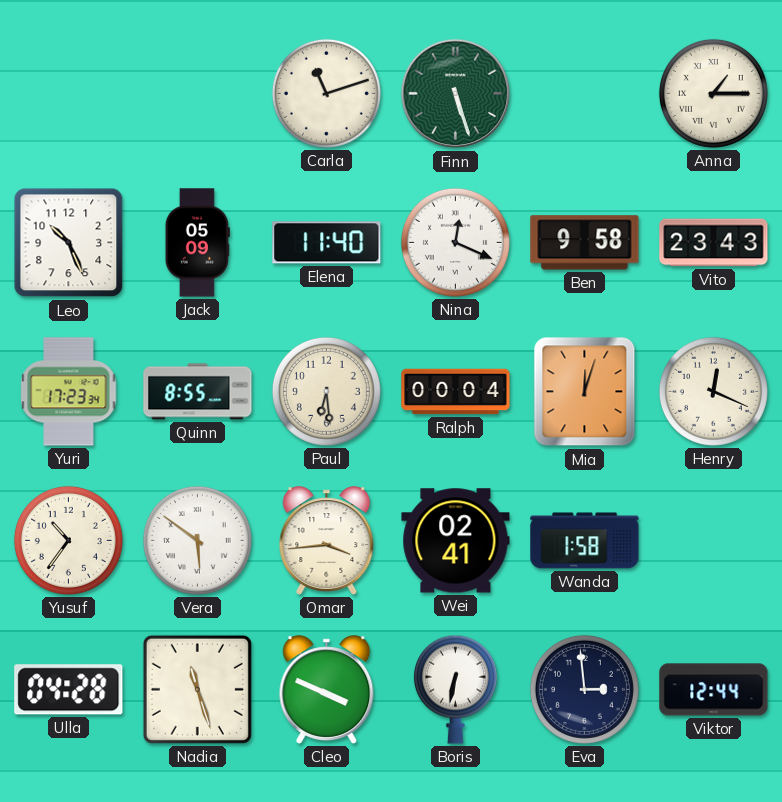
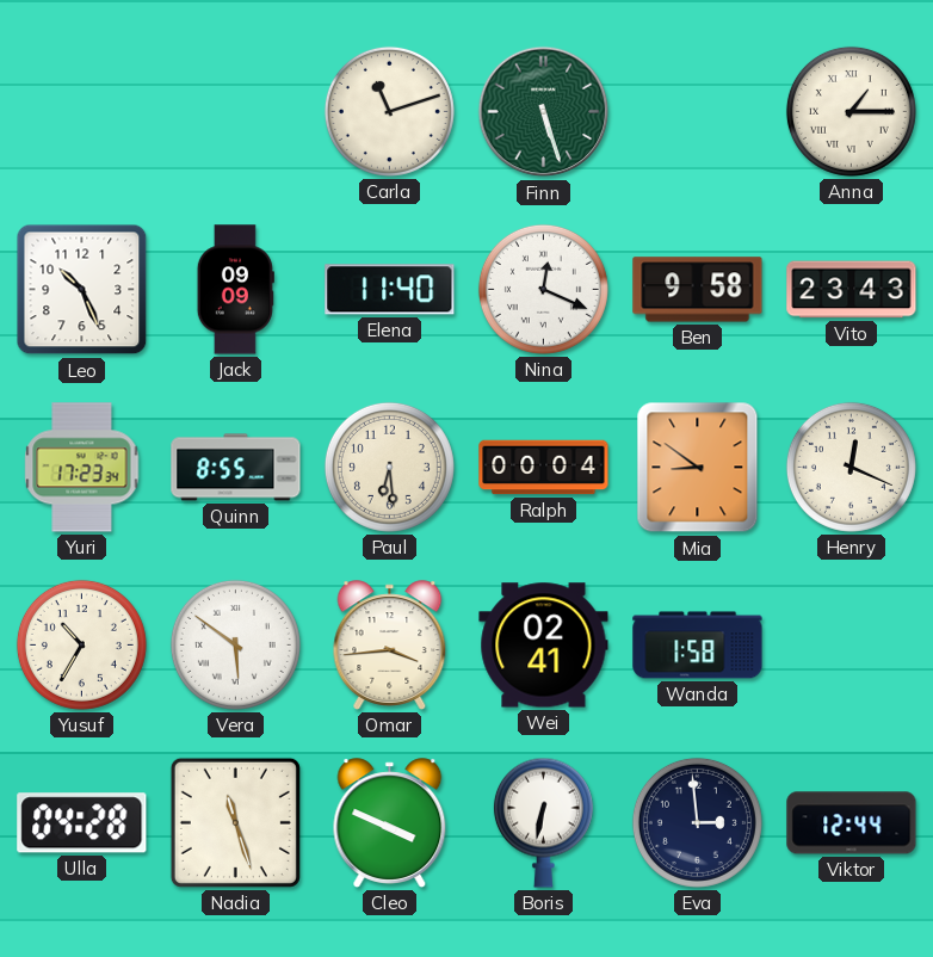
Jack: 05:09 -> 09:09 (235, 290)
Mia: 12:03 -> 8:51 (698, 468)
Yusuf: 10:36 -> 10:35 (81, 644)
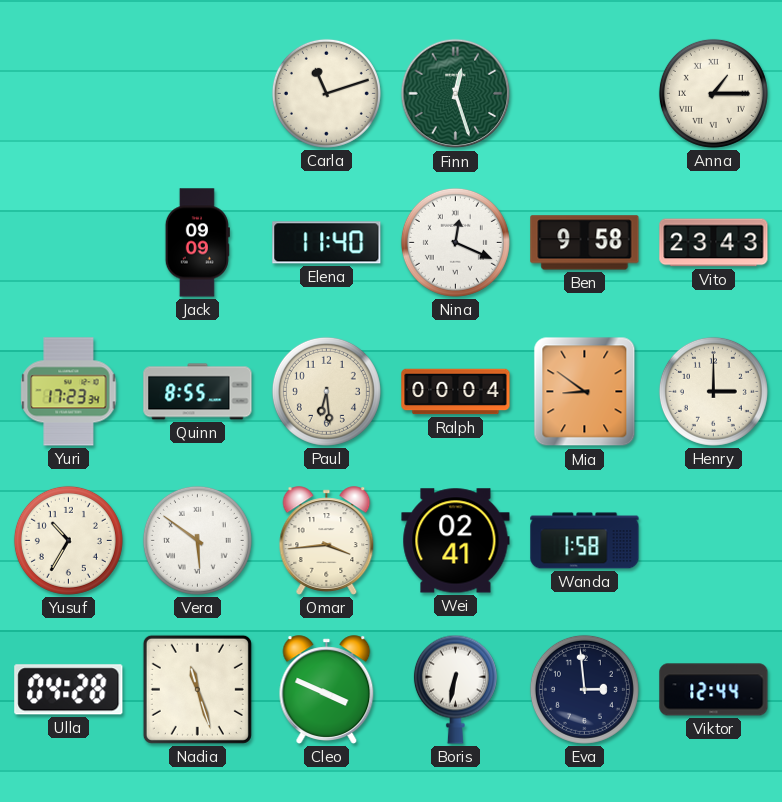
Finn: 5:27 -> 12:27 (456, 94)
Leo: 10:26 -> none (82, 290)
Henry: 12:19 -> 3:00 (713, 391)
